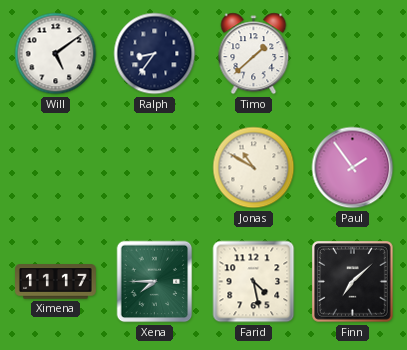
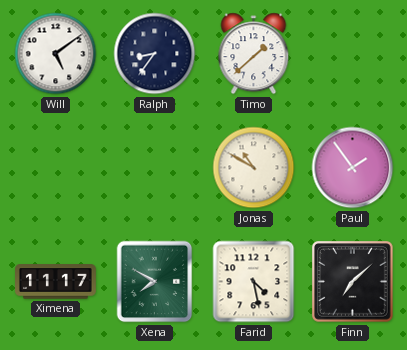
Xena: 7:45 -> 7:50 (155, 282)
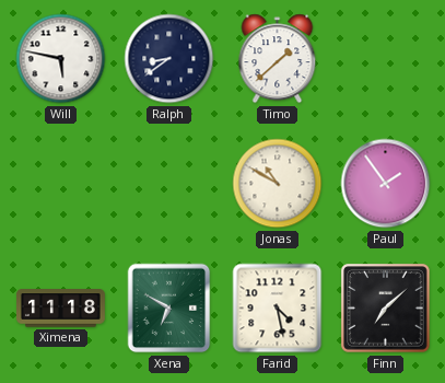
Will: 5:09 -> 5:47 (61, 59)
Ralph: 8:36 -> 8:39 (169, 59)
Ximena: 11:17 -> 11:18 (61, 309)
Xena: 7:50 -> 6:50 (169, 309)
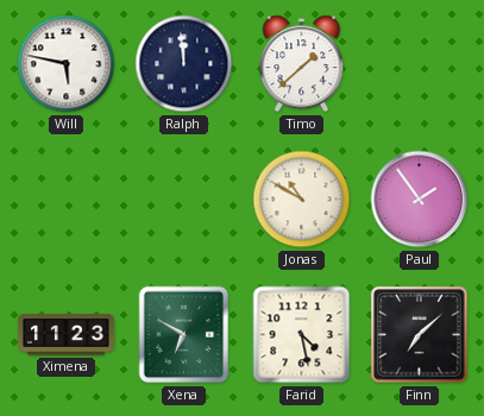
Ralph: 8:39 -> 11:59 (184, 64)
Ximena: 11:18 -> 11:23 (67, 335)
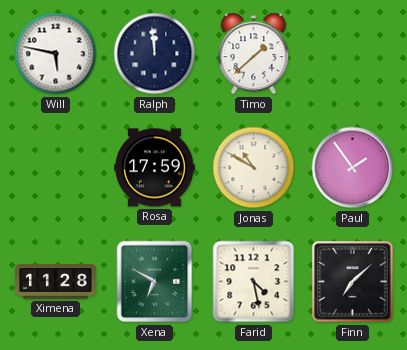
Rosa: none -> 17:59 (155, 168)
Ximena: 11:23 -> 11:28 (56, 282)
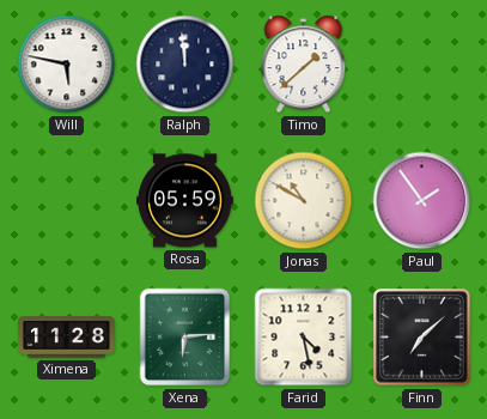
Rosa: 17:59 -> 05:59 (185, 201)
Xena: 6:50 -> 6:14 (185, 338)
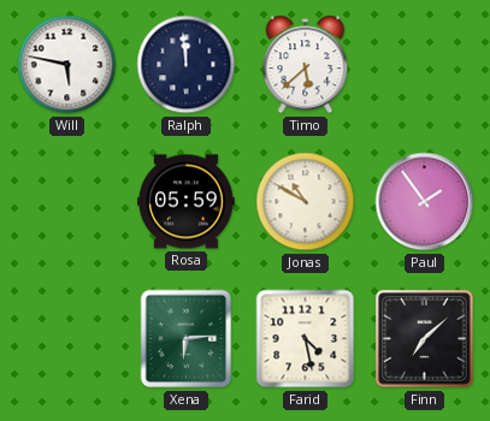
Timo: 1:38 -> 5:38 (306, 65)
Ximena: 11:28 -> none (67, 338)
